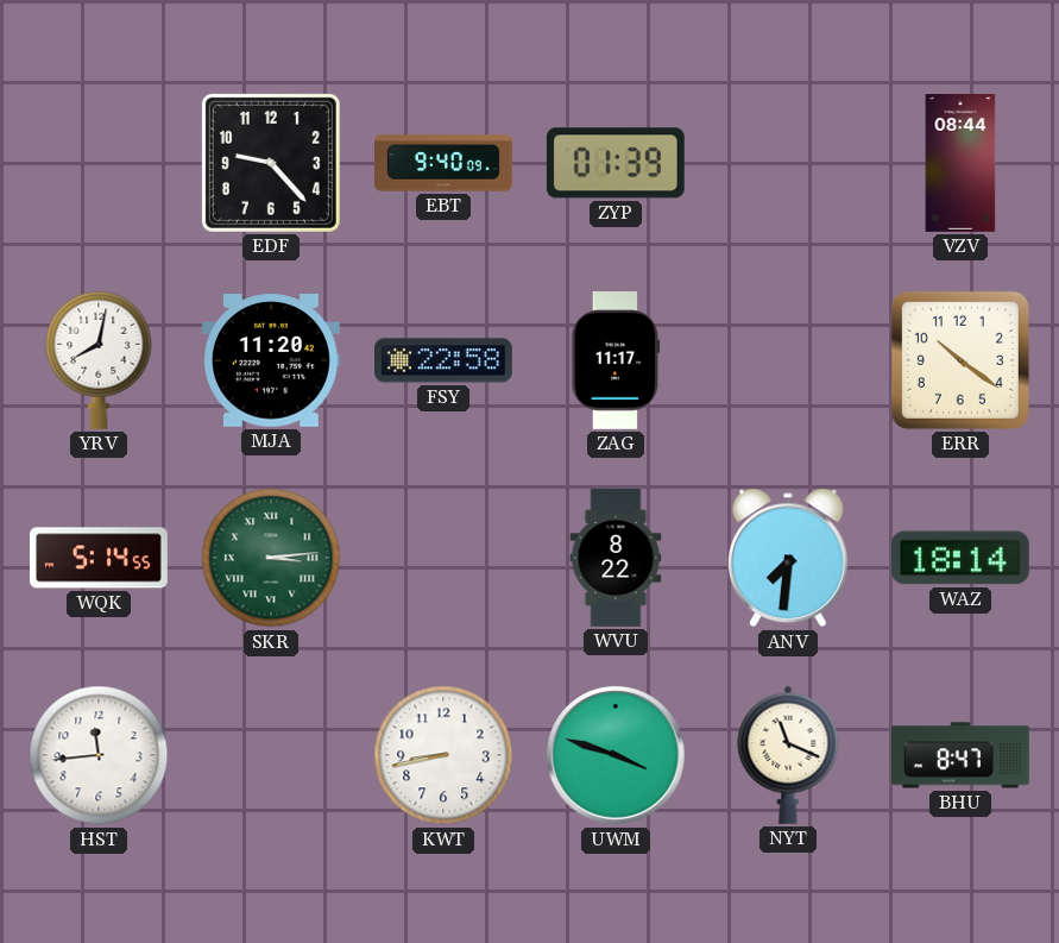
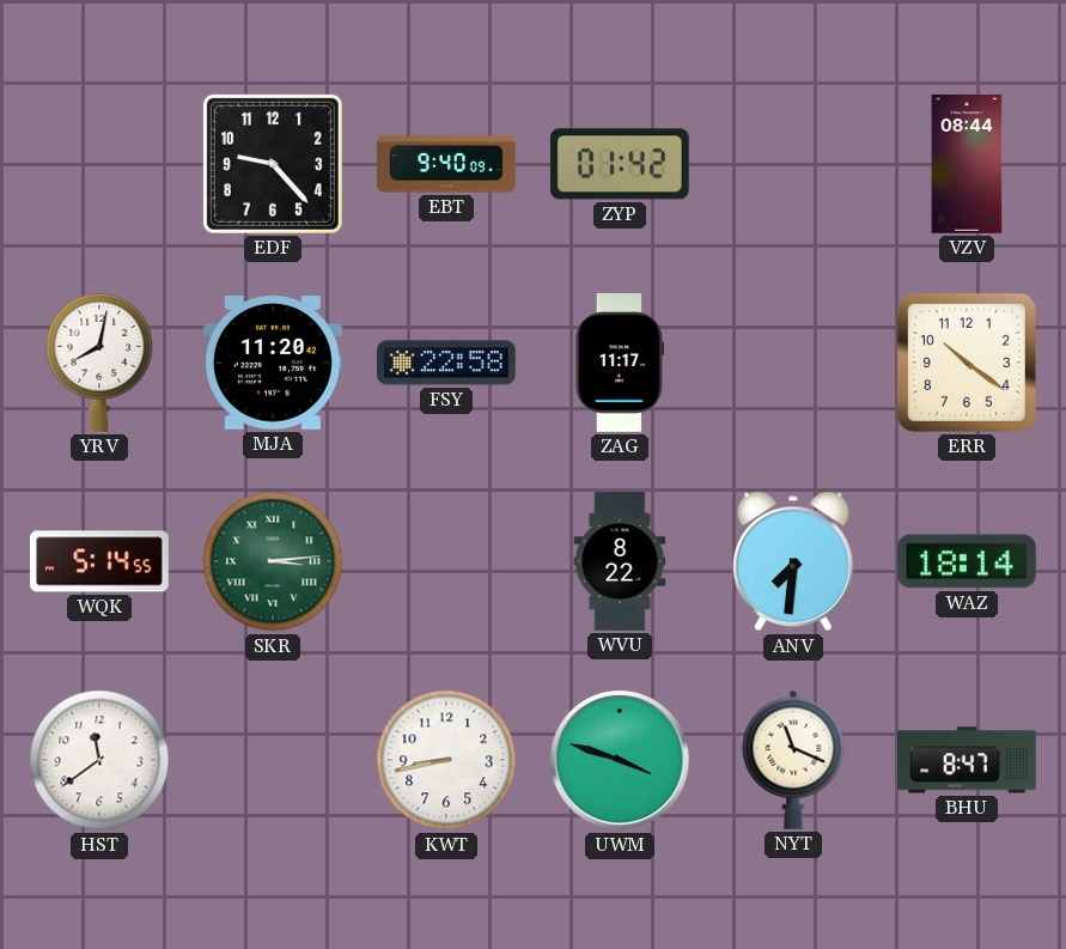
ZYP: 01:39 -> 01:42 (620, 164)
HST: 11:44 -> 11:39 (99, 760)
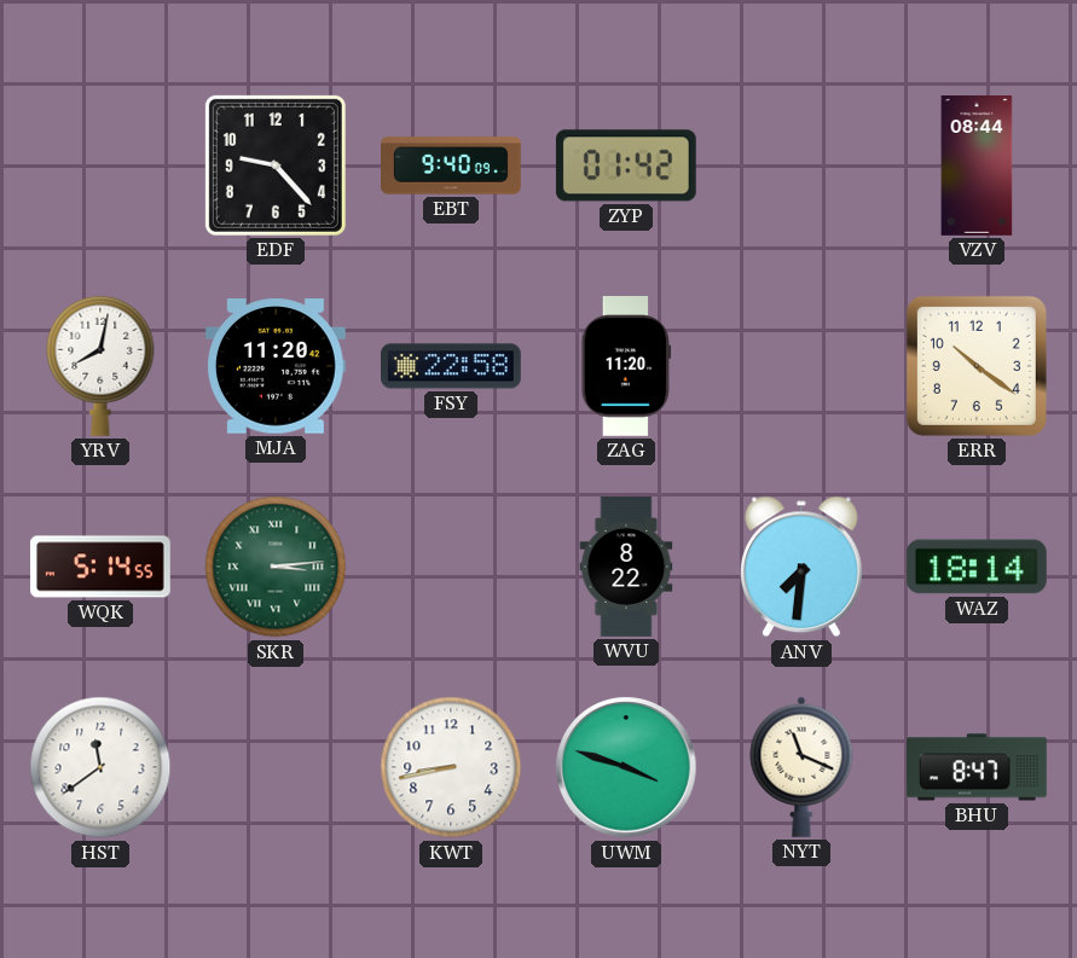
ZAG: 11:17 -> 11:20 (626, 367)
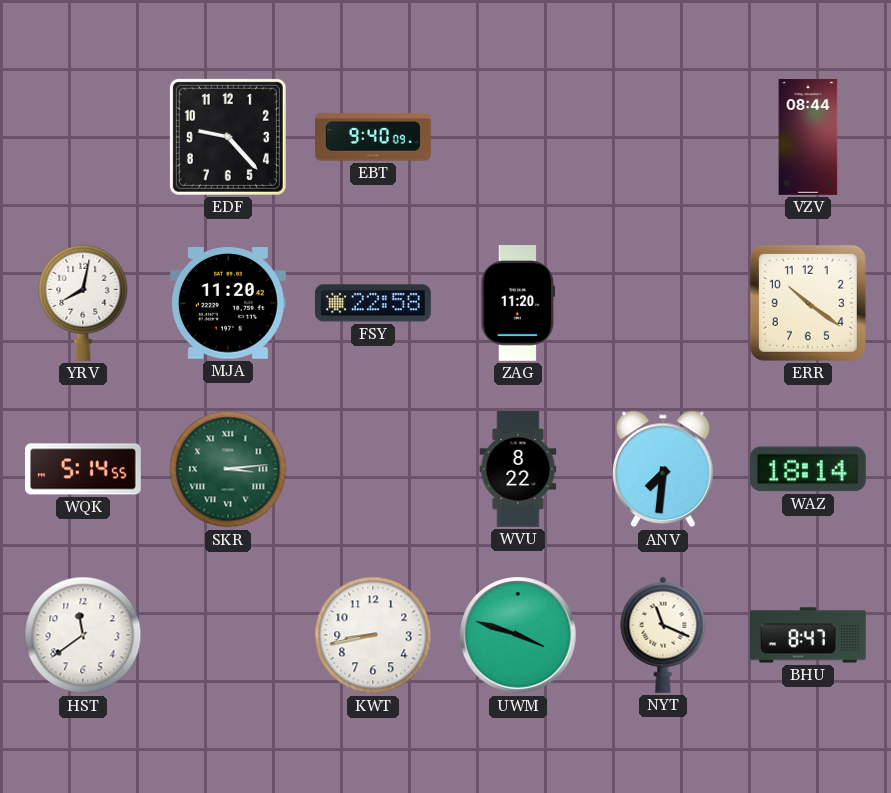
ZYP: 01:42 -> none (626, 166)
